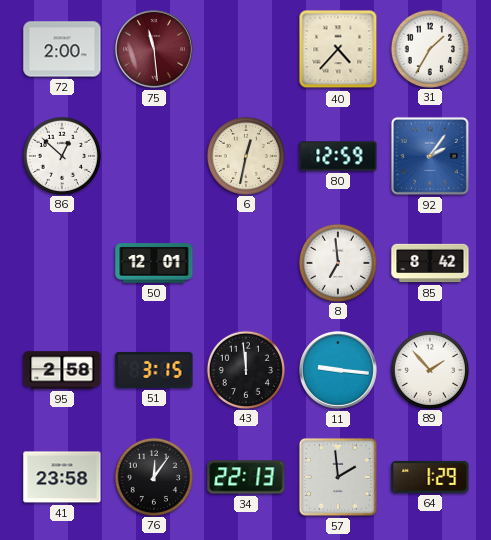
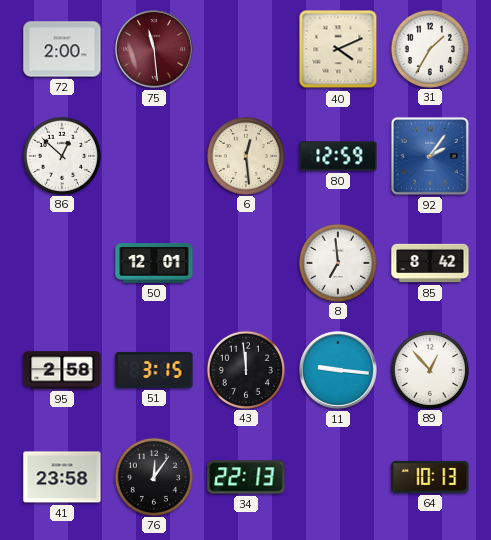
40: 4:37 -> 4:11 (338, 49)
6: 12:32 -> 12:29 (245, 155)
89: 1:53 -> 12:53 (429, 369)
57: 1:59 -> none (338, 477)
64: 1:29 -> 10:13 (430, 477)
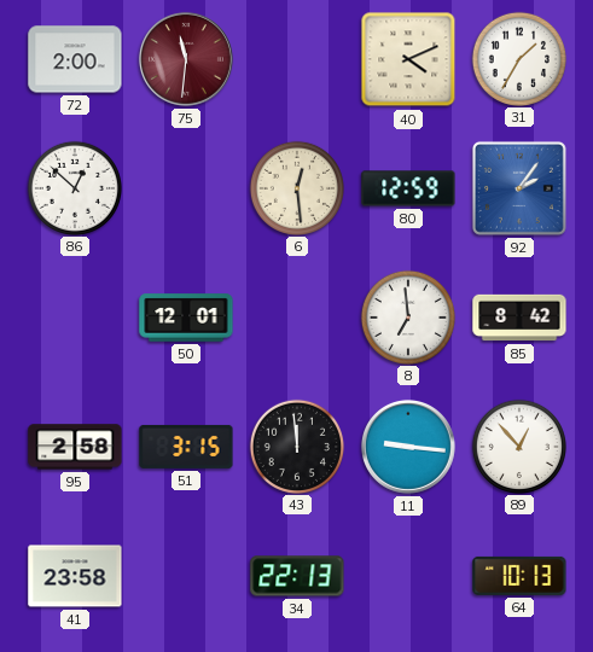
75: 11:29 -> 11:31 (186, 59)
76: 12:06 -> none (153, 476)
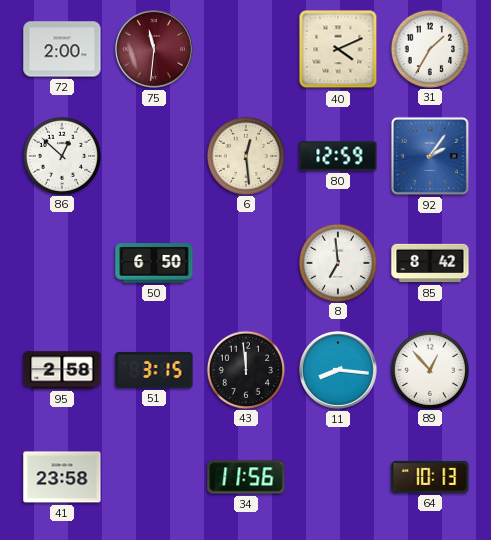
50: 12:01 -> 6:50 (154, 263)
11: 9:16 -> 8:16 (338, 370)
34: 22:13 -> 11:56 (246, 477)
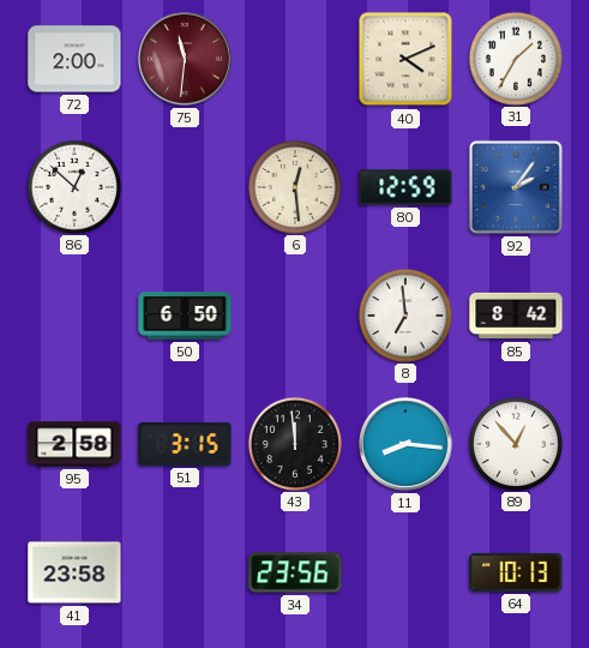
34: 11:56 -> 23:56 (295, 572)
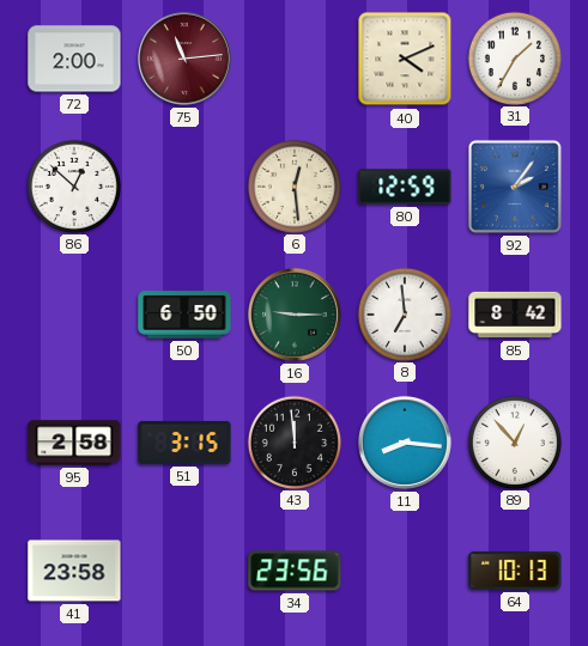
75: 11:31 -> 11:14 (184, 59)
16: none -> 9:15 (295, 315)
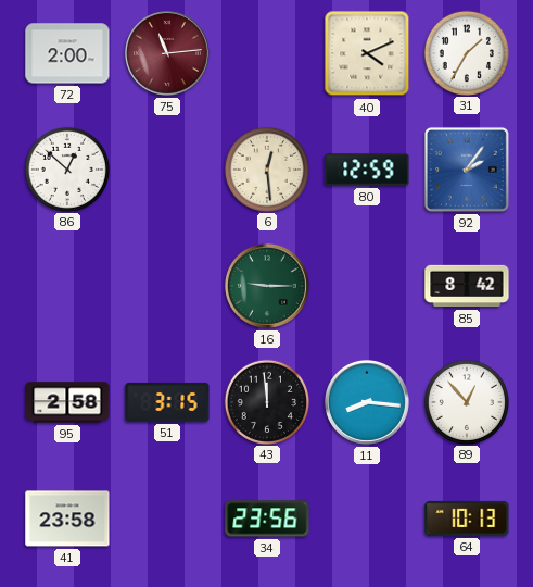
50: 6:50 -> none (184, 315)
8: 6:59 -> none (404, 313)
